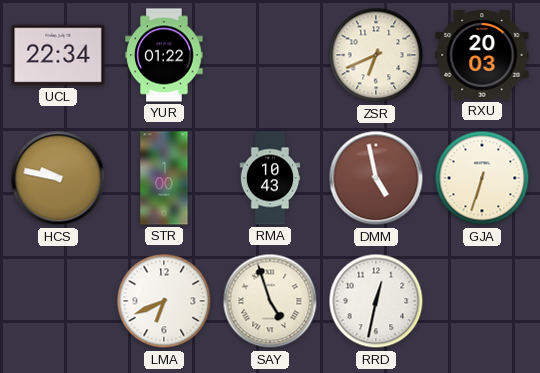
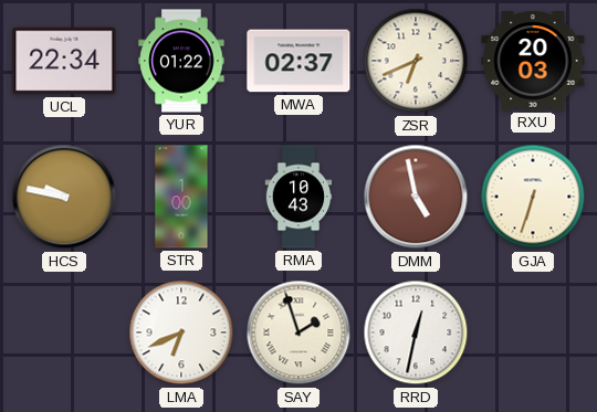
MWA: none -> 02:37 (298, 61)
SAY: 4:57 -> 1:57 (298, 332)
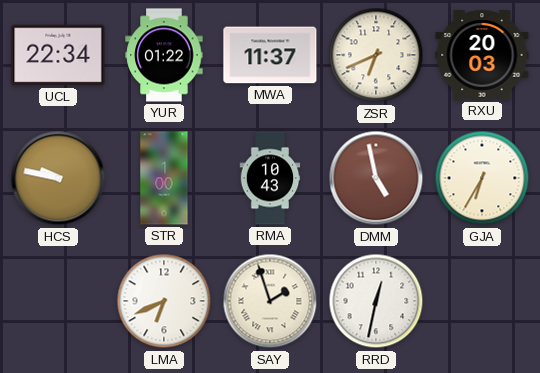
MWA: 02:37 -> 11:37 (270, 55)
GJA: 6:33 -> 6:35 (482, 178)
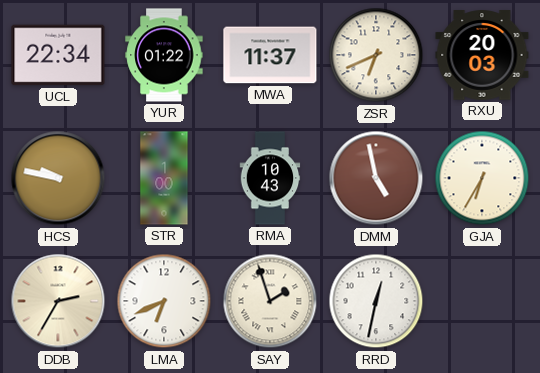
DDB: none -> 2:35 (58, 301)
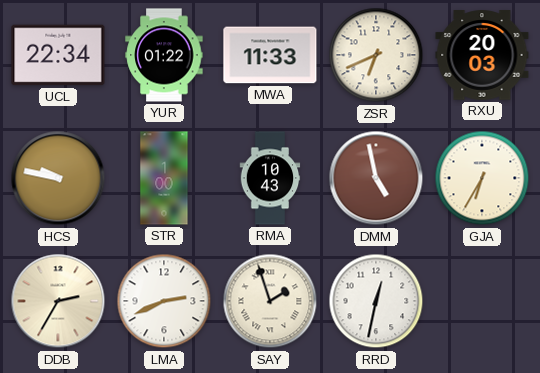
MWA: 11:37 -> 11:33 (270, 55)
LMA: 6:41 -> 2:41 (164, 301)
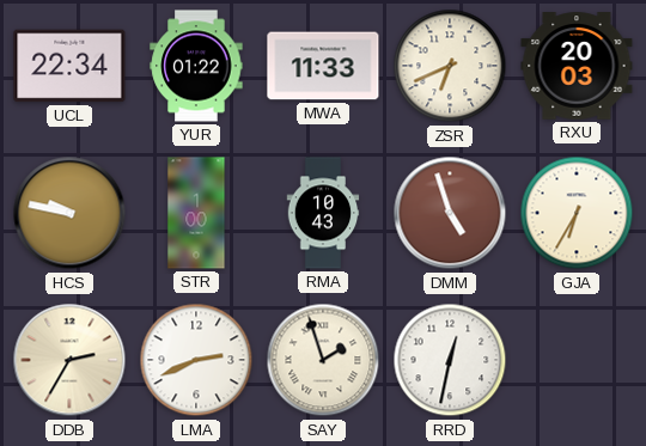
DMM: 4:58 -> 4:57 (450, 213)
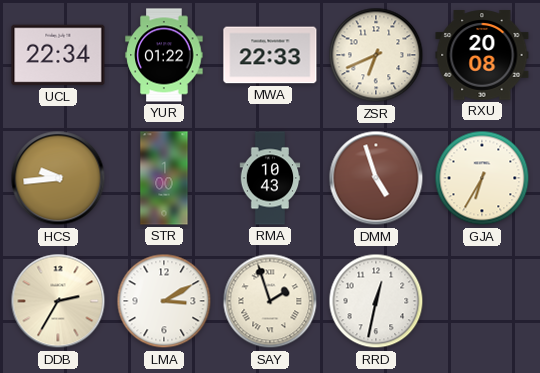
MWA: 11:33 -> 22:33 (270, 55)
RXU: 20:03 -> 20:08 (482, 55)
HCS: 9:47 -> 9:44 (58, 178)
LMA: 2:41 -> 3:10 (164, 301)
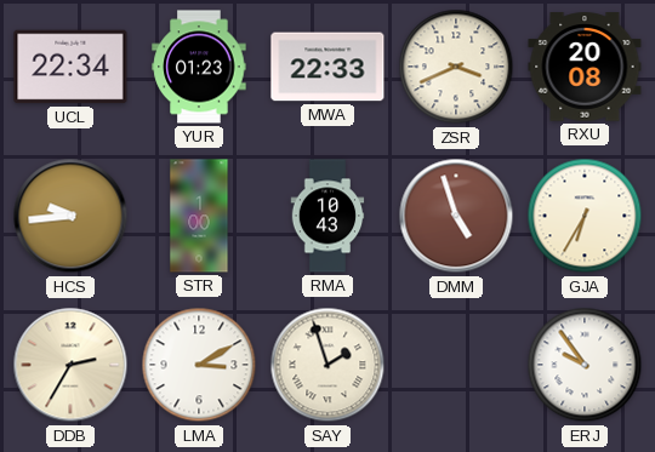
YUR: 01:22 -> 01:23 (199, 67)
ZSR: 6:41 -> 3:41 (456, 67)
RRD: 12:32 -> none (376, 301)
ERJ: none -> 9:54 (585, 365)
